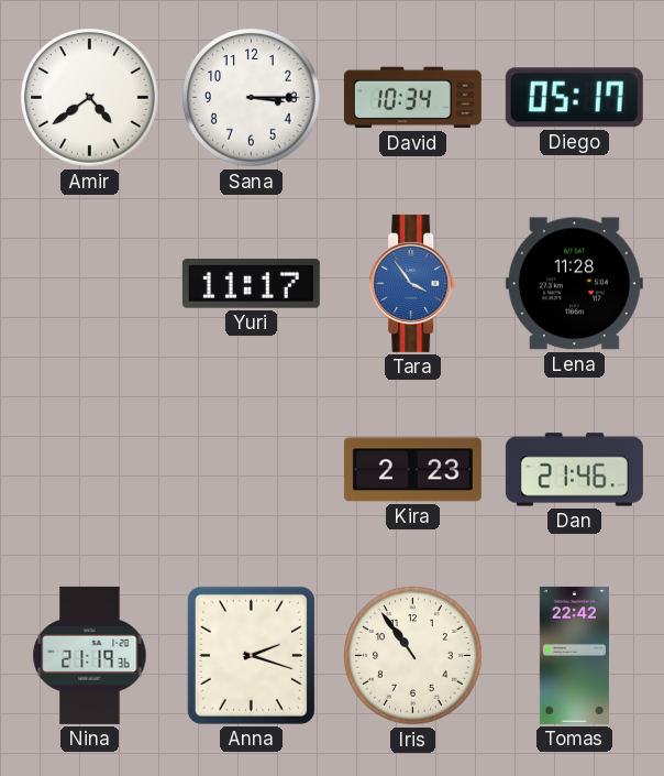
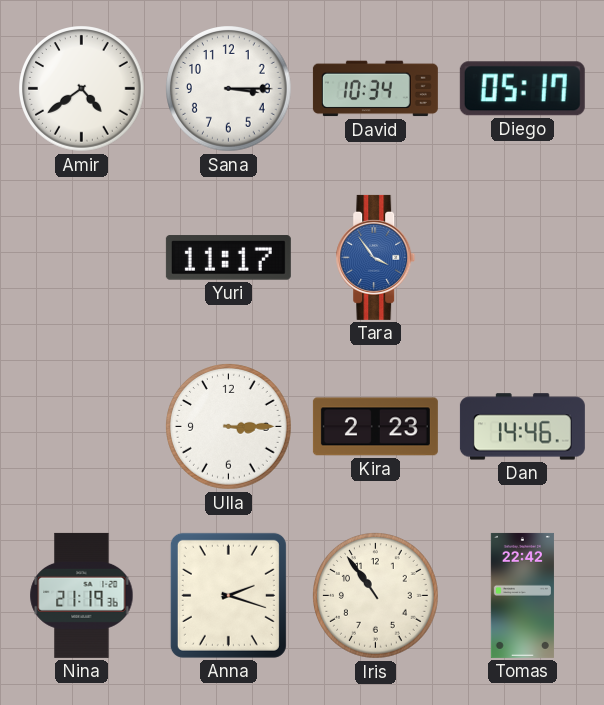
Lena: 11:28 -> none (574, 284)
Ulla: none -> 3:15 (229, 427)
Dan: 21:46 -> 14:46 (522, 427)
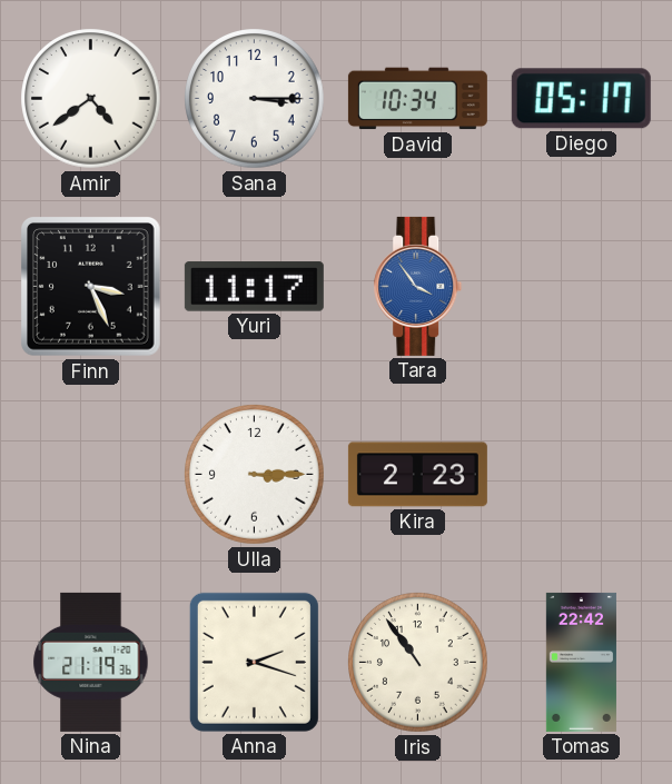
Finn: none -> 3:26 (91, 287)
Dan: 14:46 -> none (522, 427)
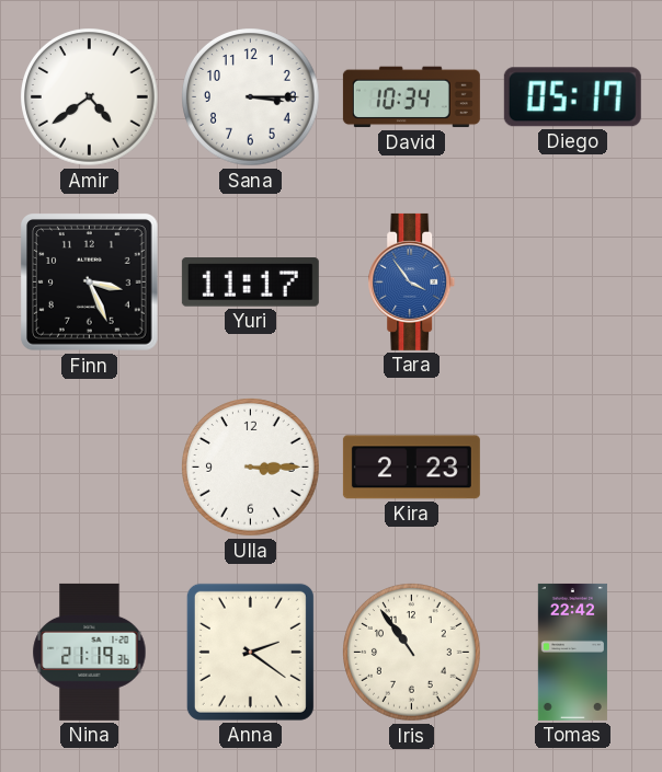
Anna: 2:18 -> 2:21 (250, 652)
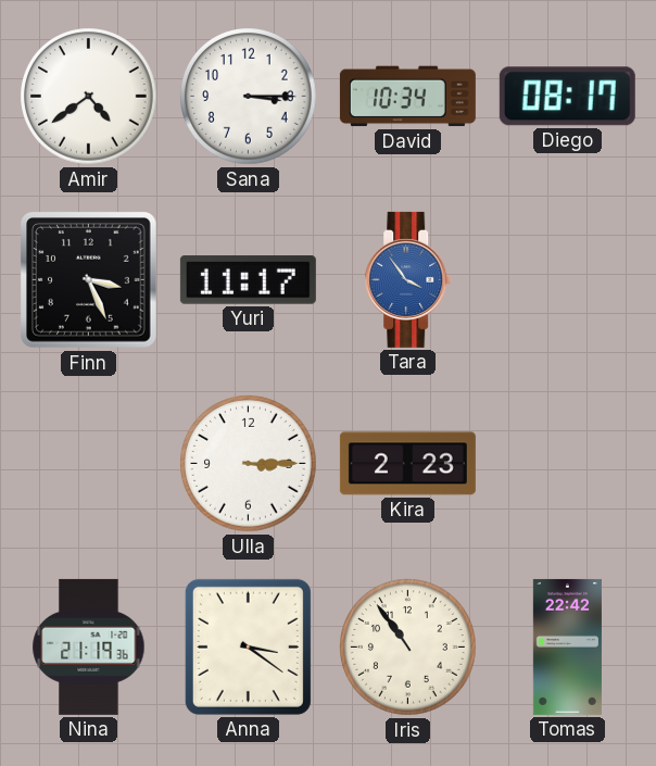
Diego: 05:17 -> 08:17 (567, 97)
Anna: 2:21 -> 3:21 (248, 646)
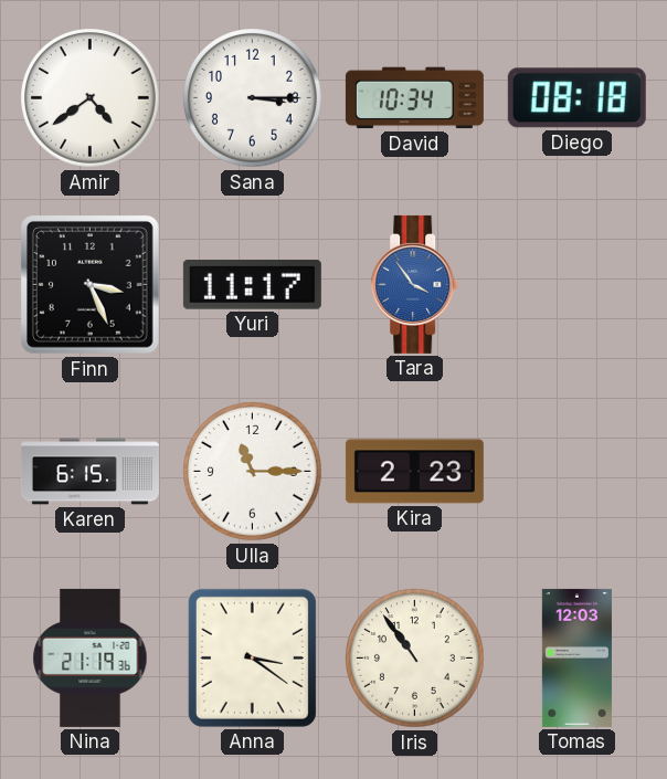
Diego: 08:17 -> 08:18 (576, 98)
Karen: none -> 6:15 (89, 472)
Ulla: 3:15 -> 11:15 (253, 472)
Tomas: 22:42 -> 12:03 (576, 657)
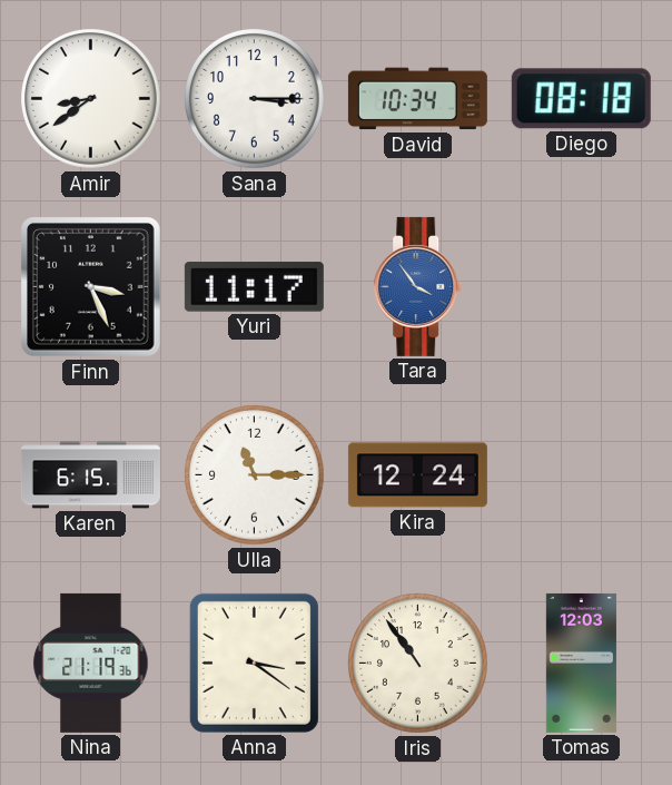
Amir: 4:39 -> 8:39 (91, 99)
Kira: 2:23 -> 12:24 (417, 475)
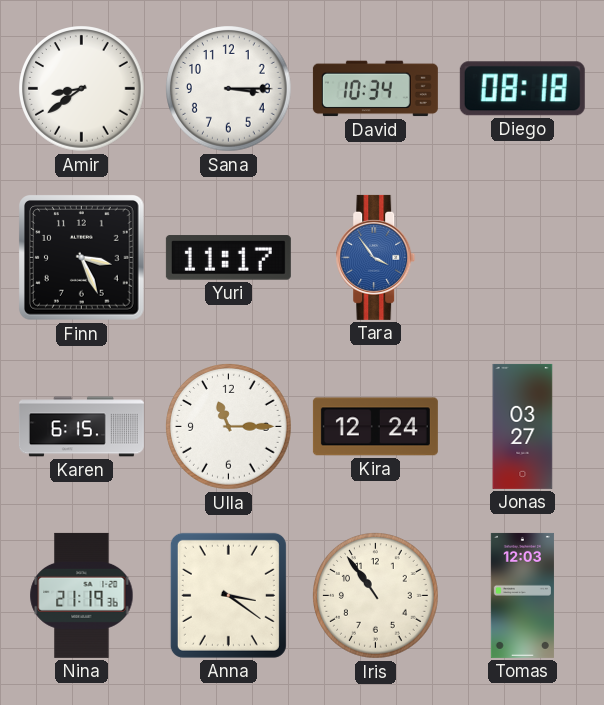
Jonas: none -> 03:27 (523, 426)
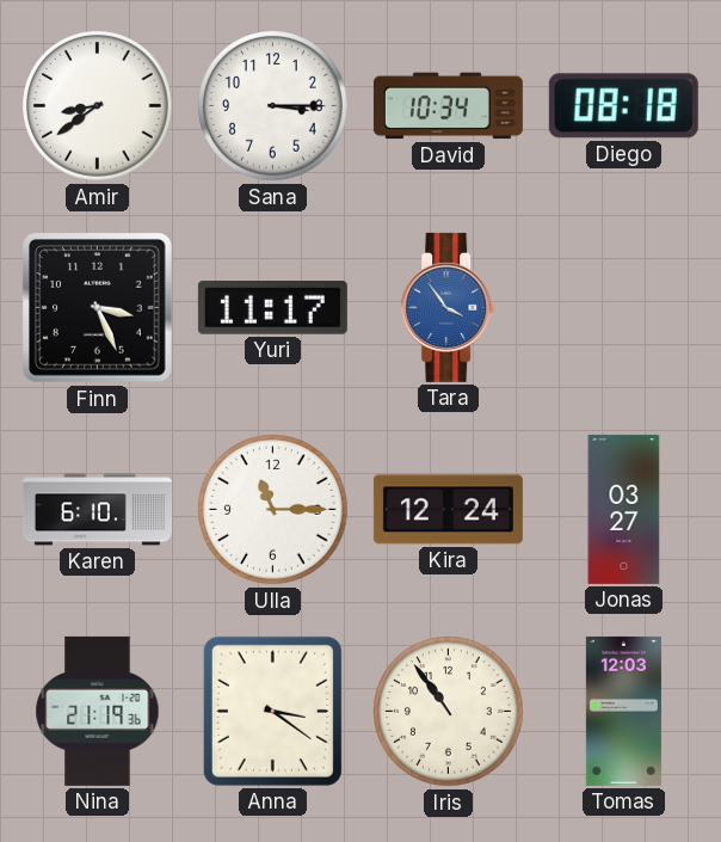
Karen: 6:15 -> 6:10 (97, 510)
